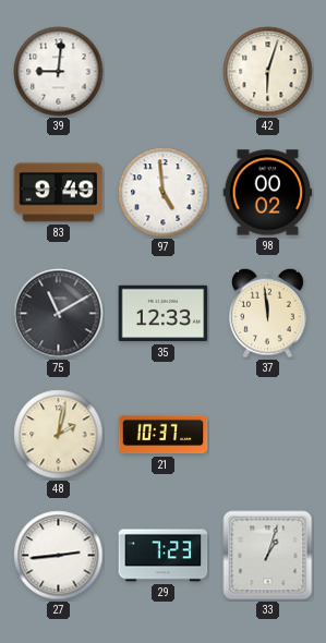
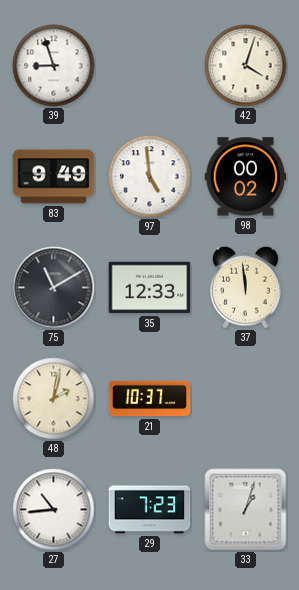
39: 9:01 -> 8:57 (54, 66)
42: 6:03 -> 4:03 (246, 66)
27: 2:44 -> 10:44 (54, 510)
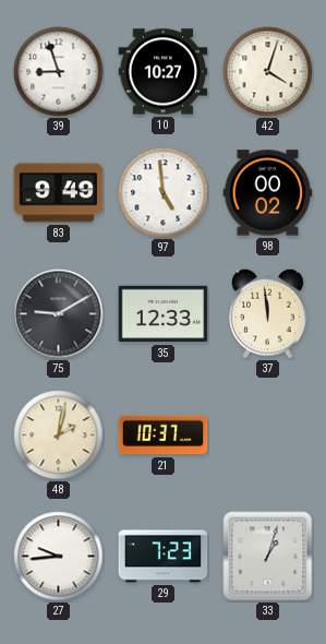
10: none -> 10:27 (164, 72)
75: 11:10 -> 9:10 (59, 314)
27: 10:44 -> 9:44 (59, 557)
